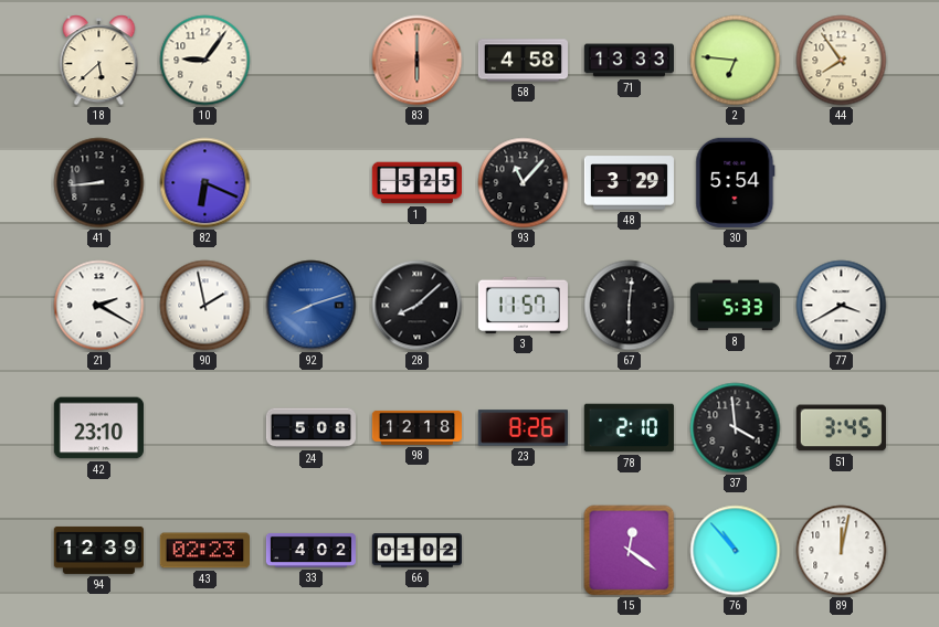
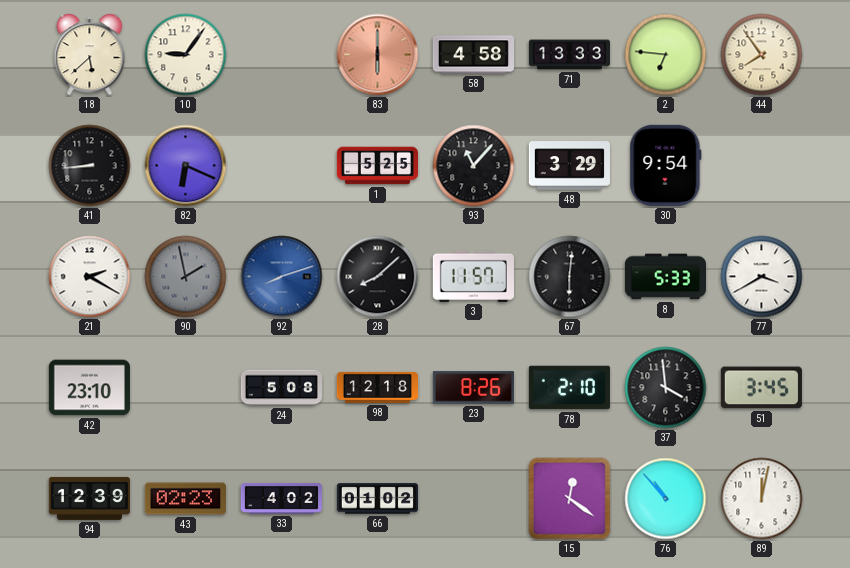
30: 5:54 -> 9:54 (666, 165)
90 dial: white -> grey (186, 277)
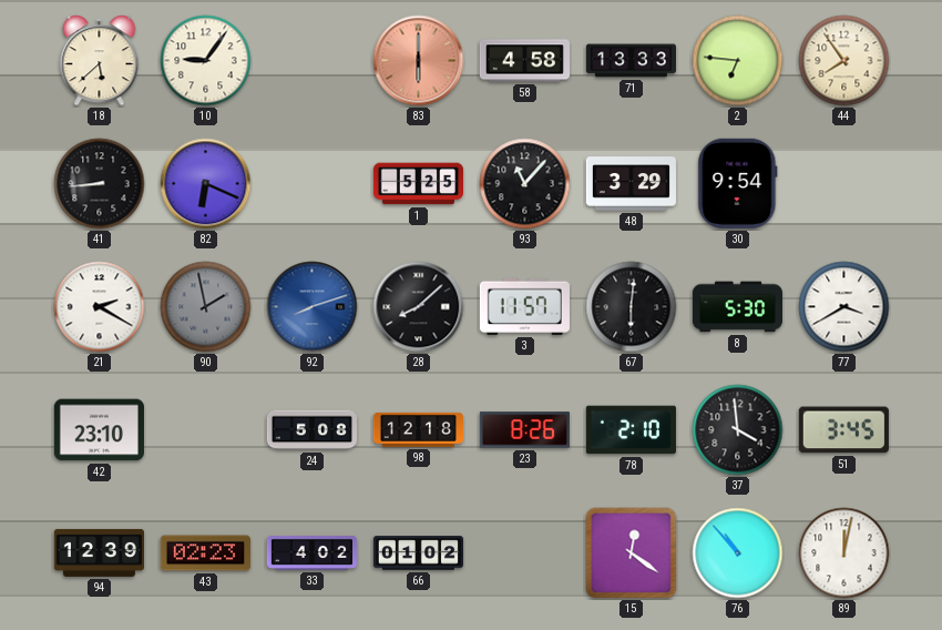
8: 5:33 -> 5:30 (737, 307)
